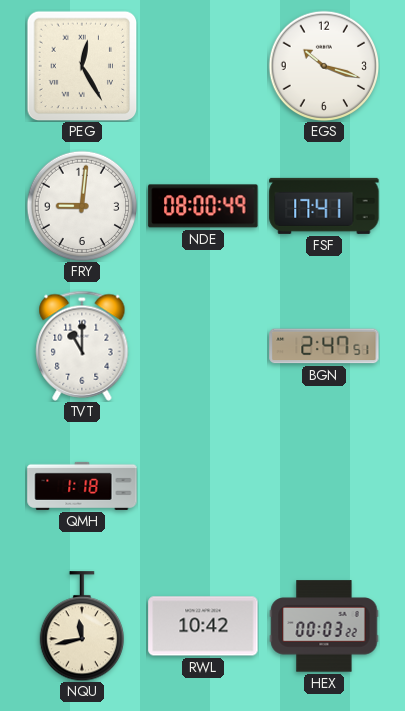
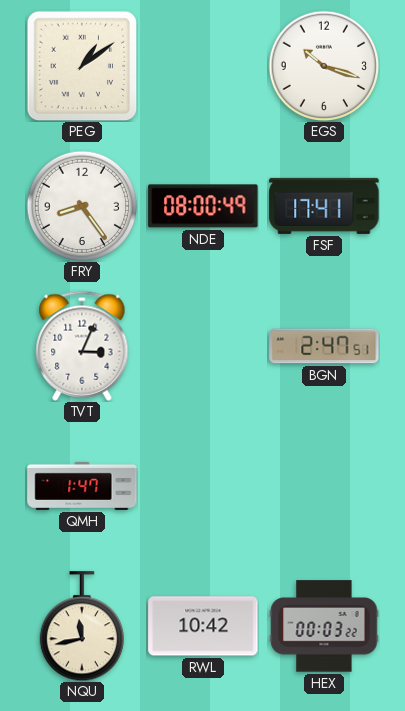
PEG: 12:25 -> 1:09 (82, 66)
FRY: 9:01 -> 8:24 (82, 206)
TVT: 11:00 -> 3:04 (82, 346)
QMH: 1:18 -> 1:47 (82, 486)
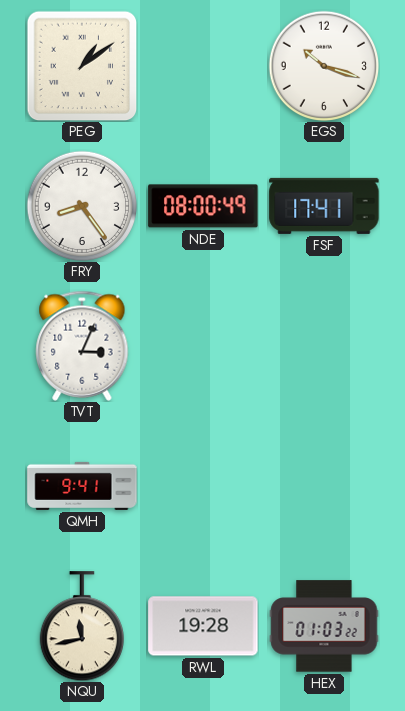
BGN: 2:47 -> none (324, 346)
QMH: 1:47 -> 9:41 (82, 486)
RWL: 10:42 -> 19:28 (203, 626)
HEX: 00:03 -> 01:03 (324, 626)
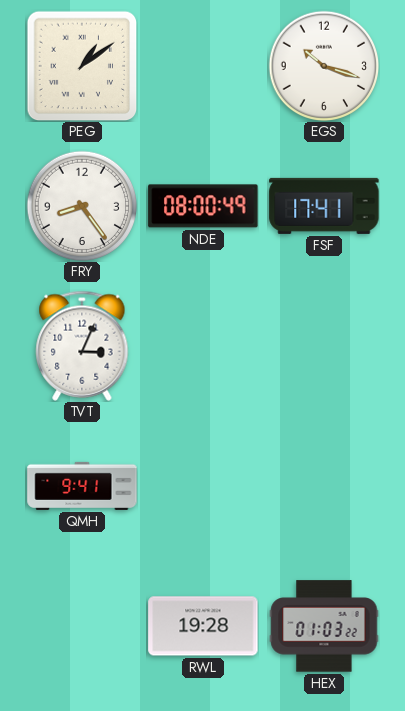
NQU: 11:43 -> none (81, 626)
